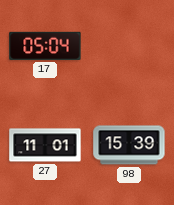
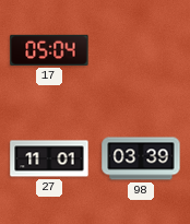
98: 15:39 -> 03:39 (141, 158)
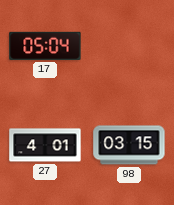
27: 11:01 -> 4:01 (45, 145)
98: 03:39 -> 03:15 (129, 145)
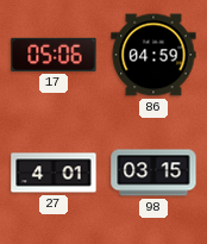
17: 05:04 -> 05:06 (54, 55)
86: none -> 04:59 (153, 55)
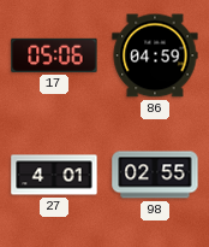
98: 03:15 -> 02:55 (155, 175)
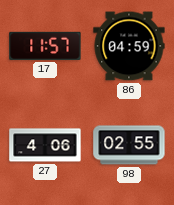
17: 05:06 -> 11:57 (45, 46)
27: 4:01 -> 4:06 (45, 145)
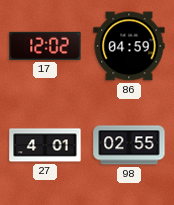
17: 11:57 -> 12:02 (45, 46)
27: 4:06 -> 4:01 (45, 145)
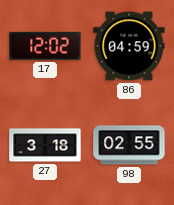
27: 4:01 -> 3:18 (45, 145)
